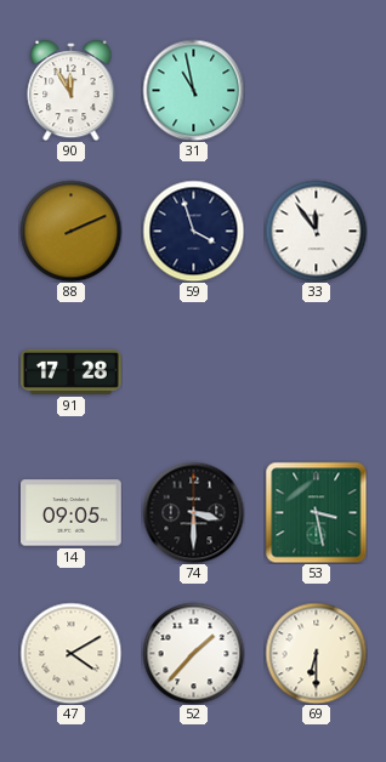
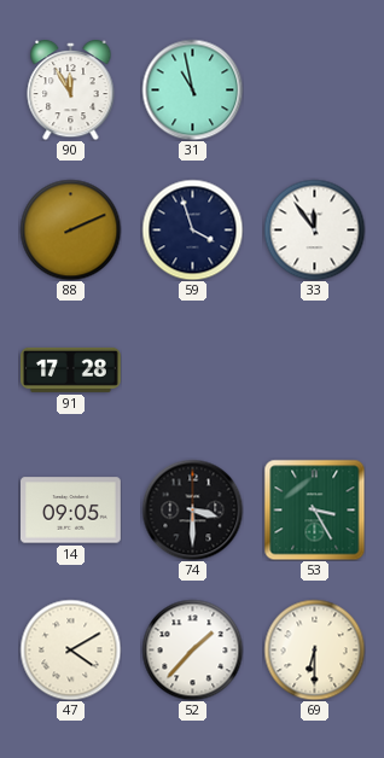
53: 3:28 -> 3:25 (314, 509)
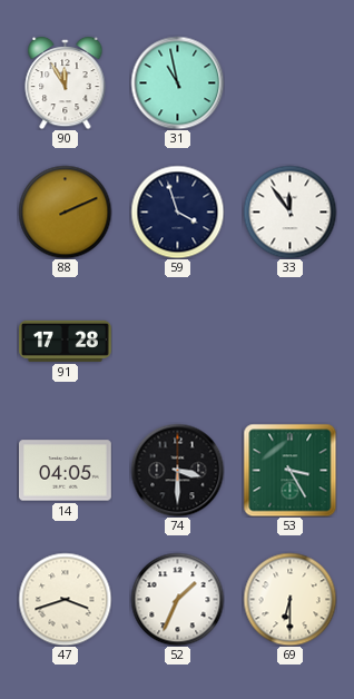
14: 09:05 -> 04:05 (66, 471)
47: 4:10 -> 3:42 (65, 599)
52: 1:37 -> 1:34 (177, 599)
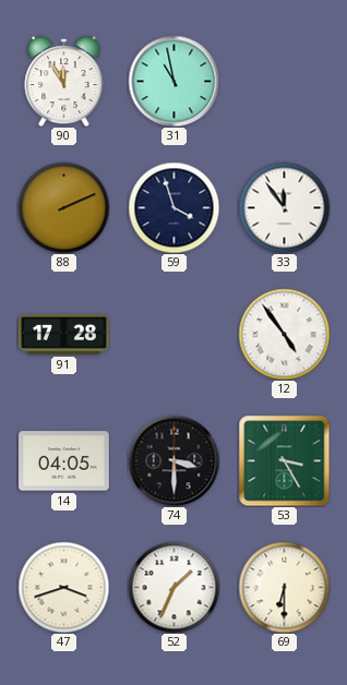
12: none -> 4:54 (284, 334)
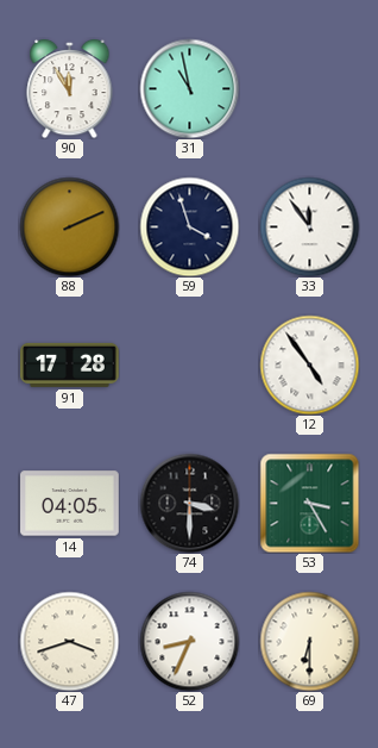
52: 1:34 -> 8:34 (189, 641)
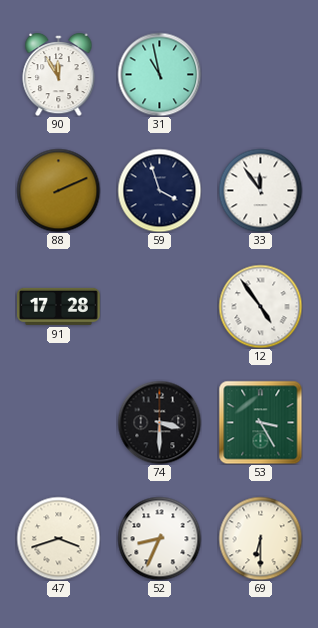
14: 04:05 -> none (70, 504)
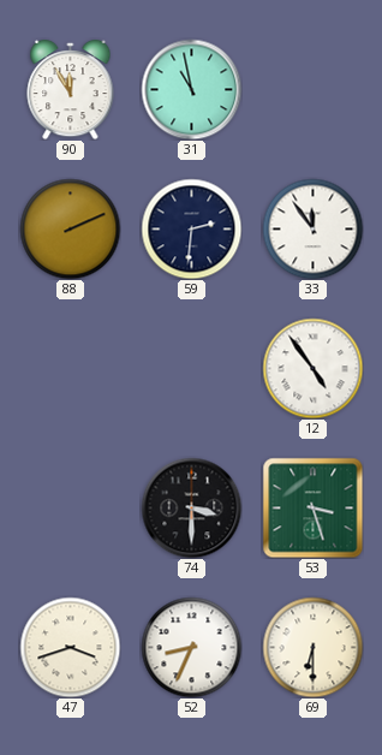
59: 3:57 -> 2:31 (191, 228)
91: 17:28 -> none (59, 306)
53: 3:25 -> 3:27 (312, 507)
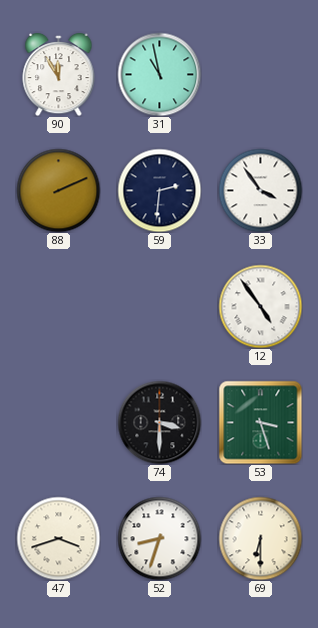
33: 11:54 -> 3:54 (260, 190)
52: 8:34 -> 8:33 (159, 538)
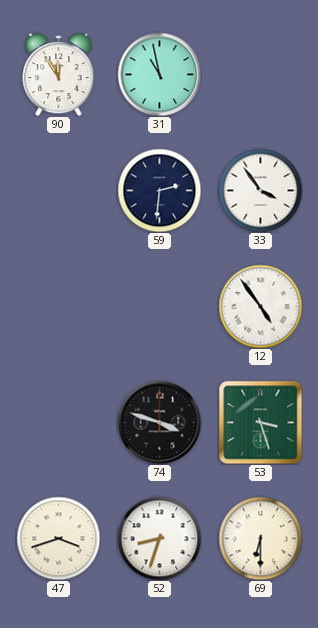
88: 2:11 -> none (58, 190)
74: 3:30 -> 3:48 (159, 422)
